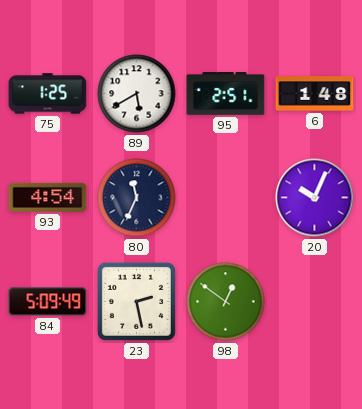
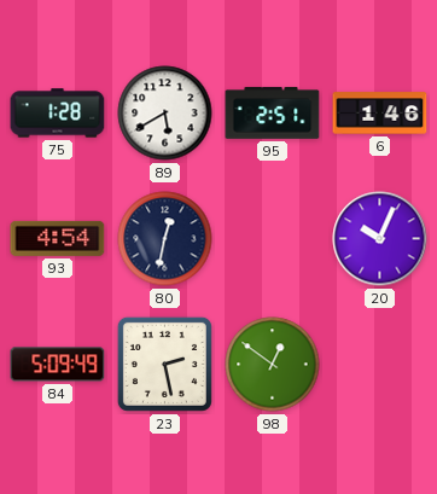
75: 1:25 -> 1:28 (58, 114)
6: 1:48 -> 1:46 (380, 114)
80: 11:34 -> 12:32 (165, 239)
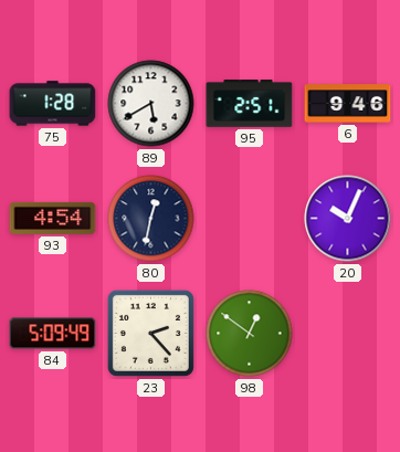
6: 1:46 -> 9:46 (348, 104)
23: 2:28 -> 2:23 (150, 333)
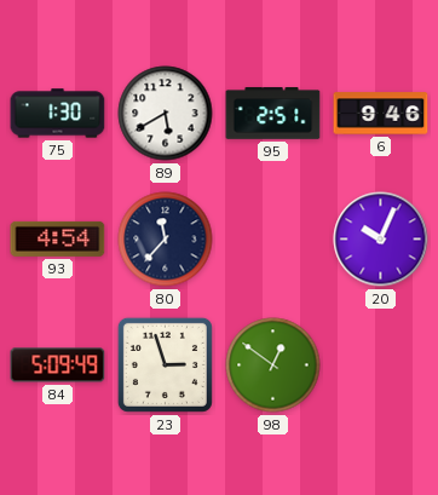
75: 1:28 -> 1:30 (58, 114)
80: 12:32 -> 11:37 (166, 240)
23: 2:23 -> 2:57 (165, 364)
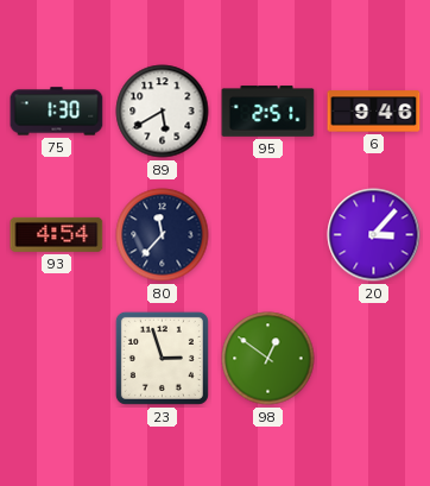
20: 10:04 -> 3:07 (374, 235)
84: 5:09 -> none (58, 366)
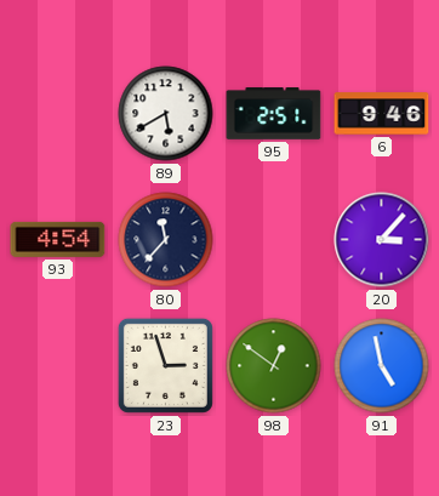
75: 1:30 -> none (57, 112)
91: none -> 4:58 (382, 366)
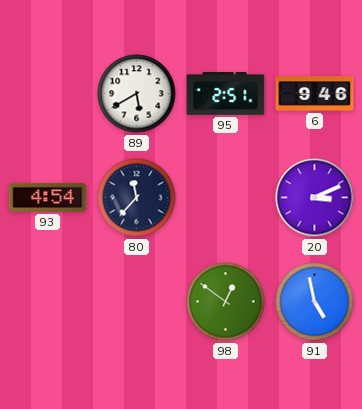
20: 3:07 -> 3:11 (315, 198)
23: 2:57 -> none (165, 365)
